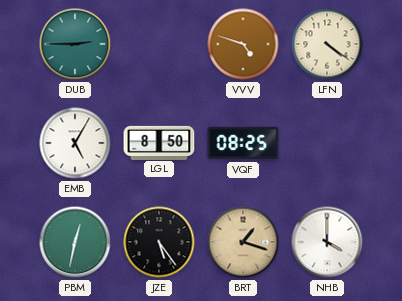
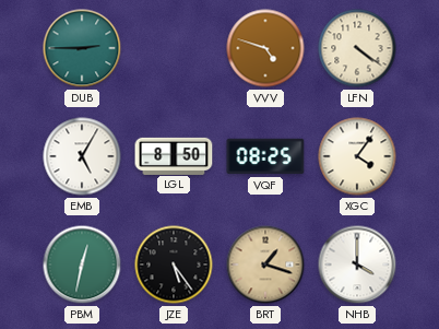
XGC: none -> 4:06 (357, 156)
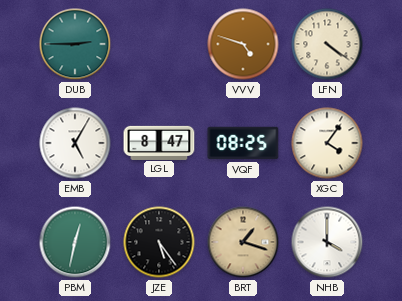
LGL: 8:50 -> 8:47 (159, 142)
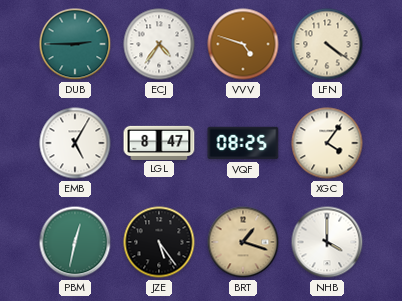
ECJ: none -> 4:36 (159, 44)
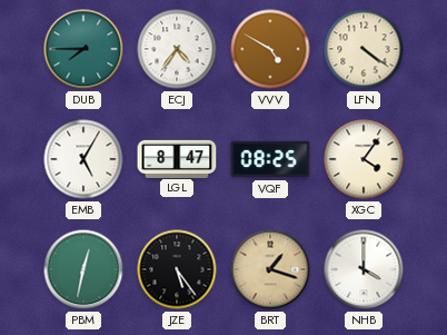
DUB: 2:45 -> 7:45 (83, 49)
VVV: 4:48 -> 4:50 (270, 49)
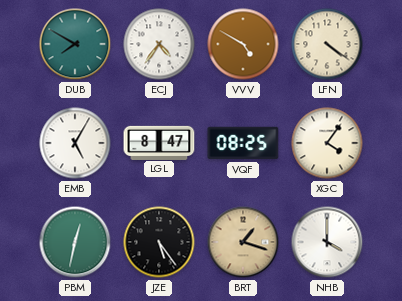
DUB: 7:45 -> 7:50 (75, 44)
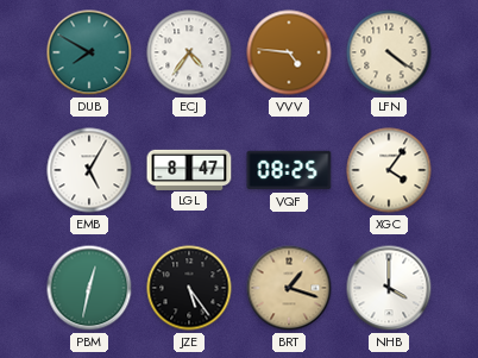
VVV: 4:50 -> 4:46 (289, 52)
